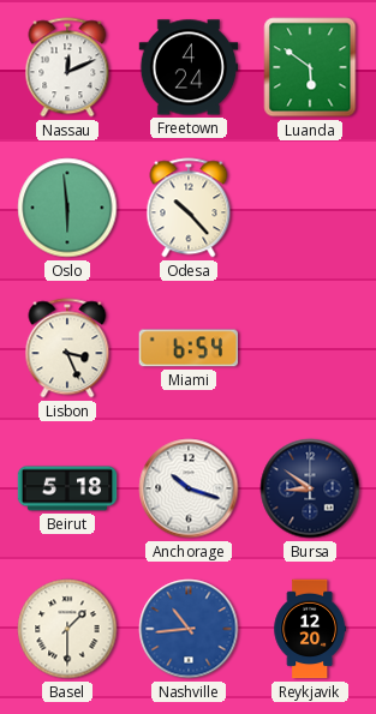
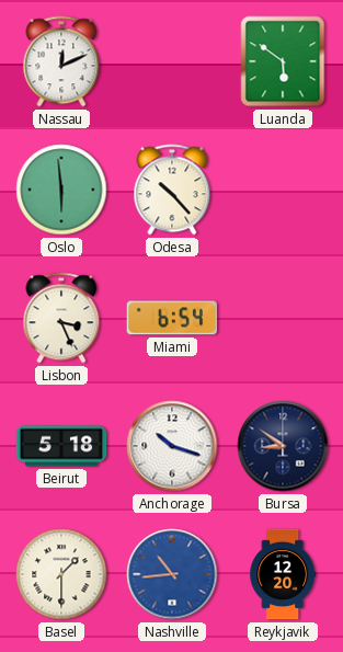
Freetown: 4:24 -> none (189, 67)
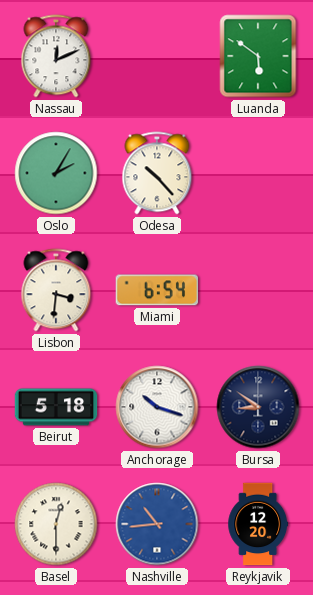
Oslo: 5:59 -> 2:05 (56, 173)
Lisbon: 3:26 -> 3:31 (56, 290)
Basel: 1:30 -> 12:30 (56, 524)
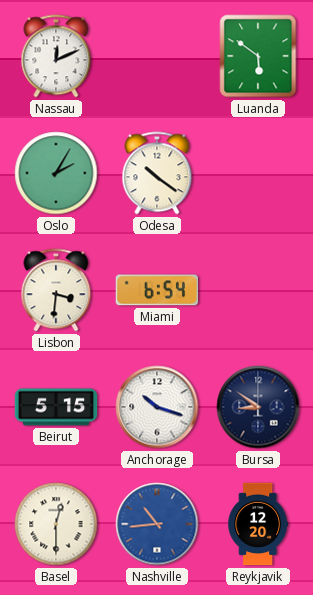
Odesa: 10:23 -> 10:21 (157, 173)
Beirut: 5:18 -> 5:15 (56, 407)
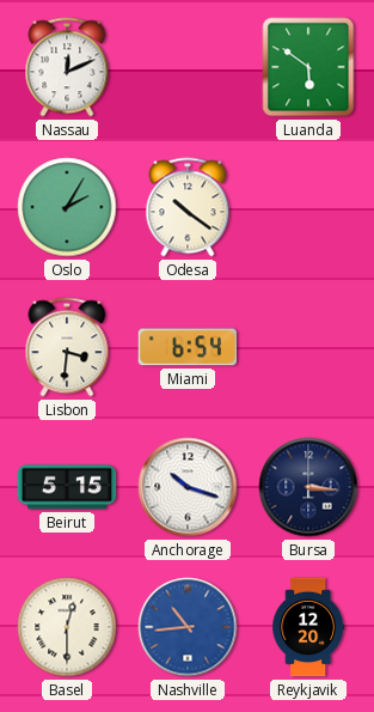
Bursa: 8:51 -> 3:16 (308, 487)
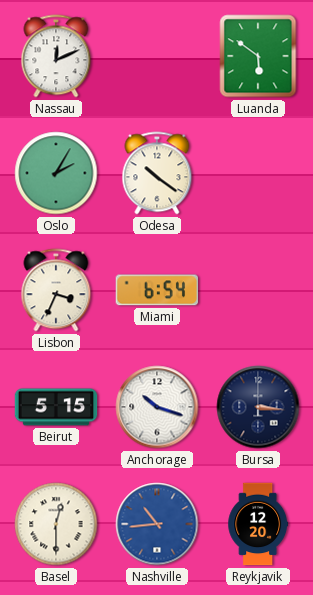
Lisbon: 3:31 -> 3:34 (56, 290)
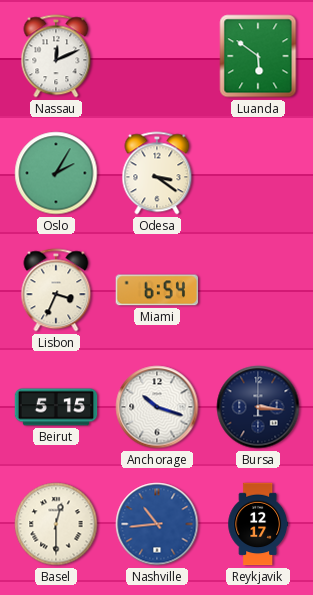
Odesa: 10:21 -> 3:21 (157, 173)
Reykjavik: 12:20 -> 12:17 (258, 524)
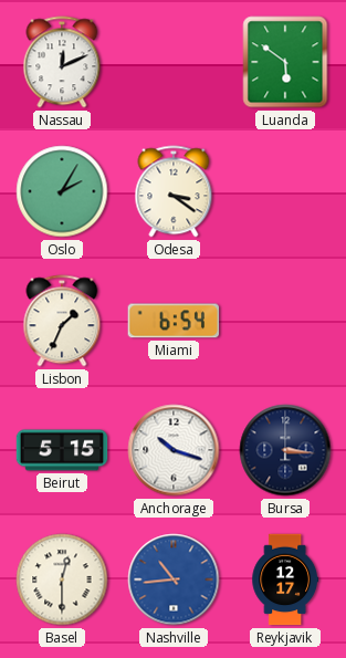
Lisbon: 3:34 -> 1:34 (62, 321)
